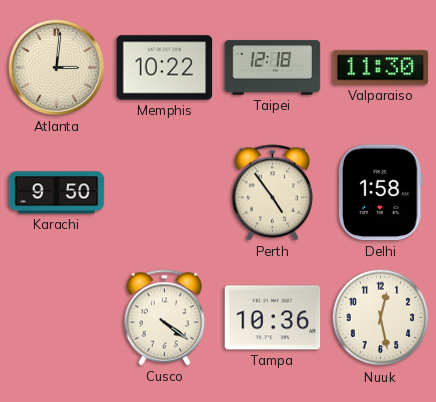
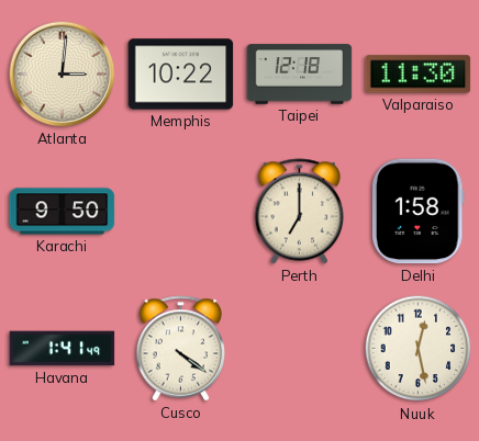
Perth: 4:54 -> 7:00 (300, 212)
Havana: none -> 1:41 (63, 349)
Tampa: 10:36 -> none (273, 318)
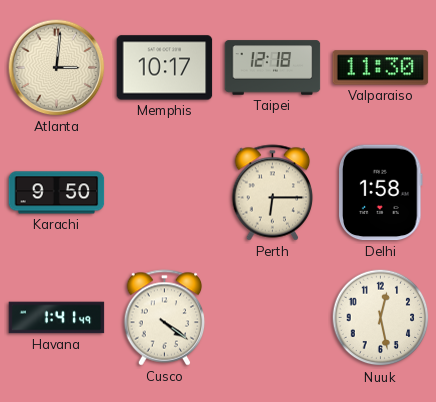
Memphis: 10:22 -> 10:17 (165, 68)
Perth: 7:00 -> 6:15 (273, 193)
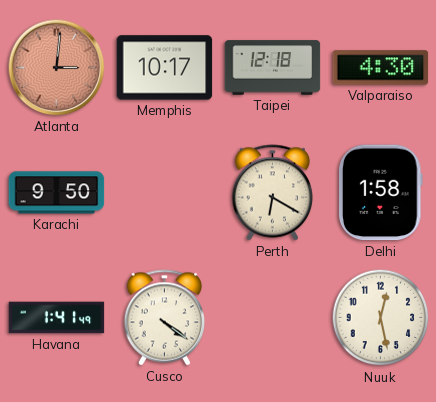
Atlanta dial: cream -> salmon (57, 68)
Valparaiso: 11:30 -> 4:30 (381, 68)
Perth: 6:15 -> 6:20 (273, 193)
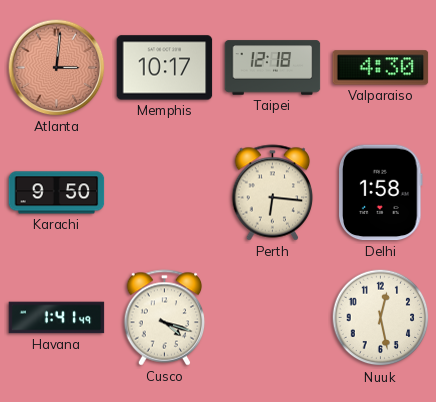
Perth: 6:20 -> 6:16 (273, 193)
Cusco: 4:21 -> 4:18 (165, 318)
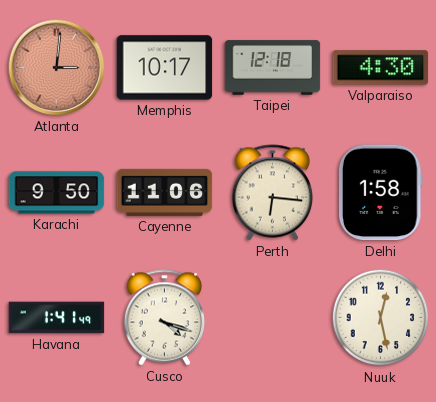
Cayenne: none -> 11:06 (165, 192)
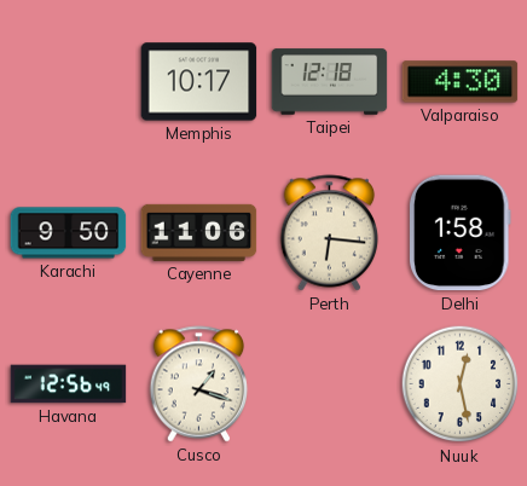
Atlanta: 3:01 -> none (57, 68)
Havana: 1:41 -> 12:56 (69, 384)
Cusco: 4:18 -> 1:18 (199, 384)
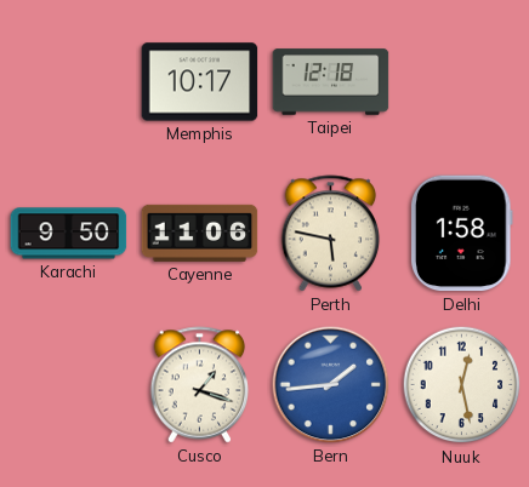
Valparaiso: 4:30 -> none (461, 82)
Perth: 6:16 -> 5:47 (331, 234)
Havana: 12:56 -> none (69, 384)
Bern: none -> 1:44 (331, 385)
